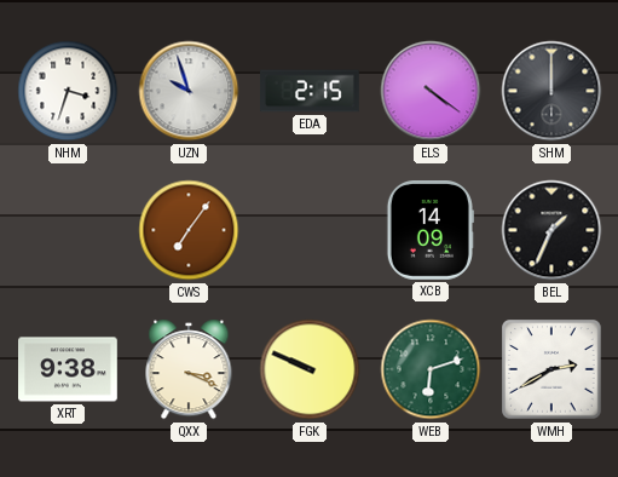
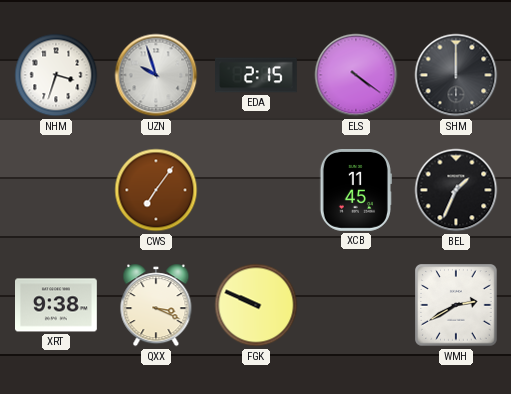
XCB: 14:09 -> 11:45 (356, 191)
WEB: 6:12 -> none (431, 369)
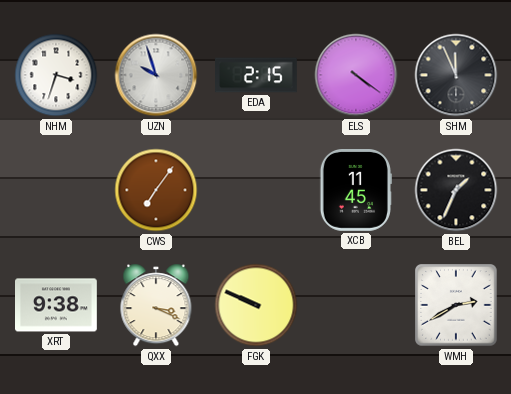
SHM: 12:00 -> 11:56 (456, 75)
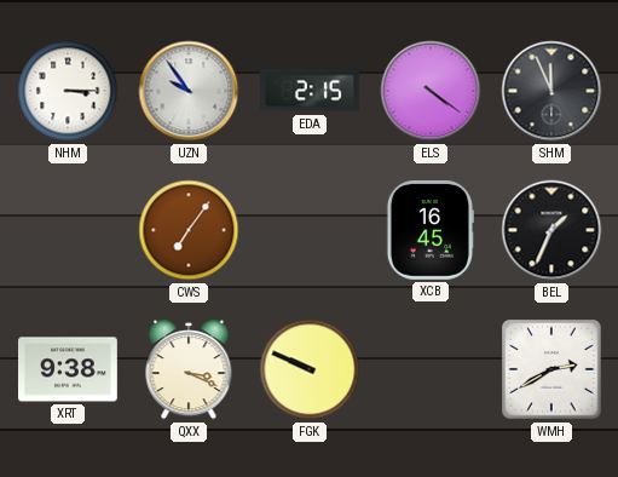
NHM: 3:33 -> 3:15 (68, 91)
UZN: 9:57 -> 9:54 (189, 91)
XCB: 11:45 -> 16:45 (431, 231)
